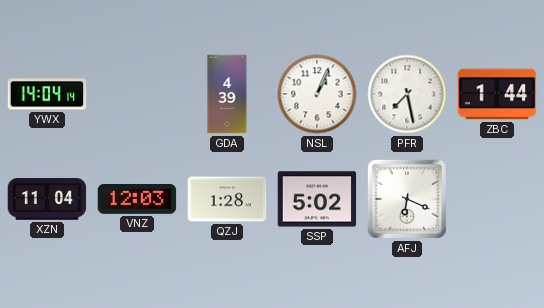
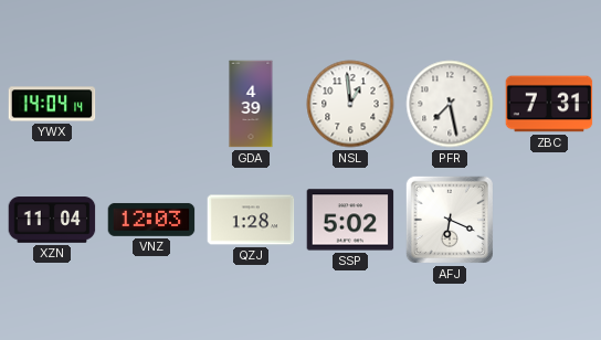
NSL: 1:04 -> 12:59 (350, 104)
ZBC: 1:44 -> 7:31 (549, 104)
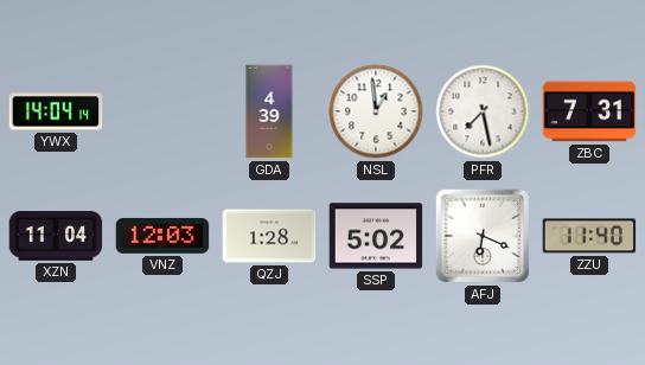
ZZU: none -> 11:40 (589, 236)
